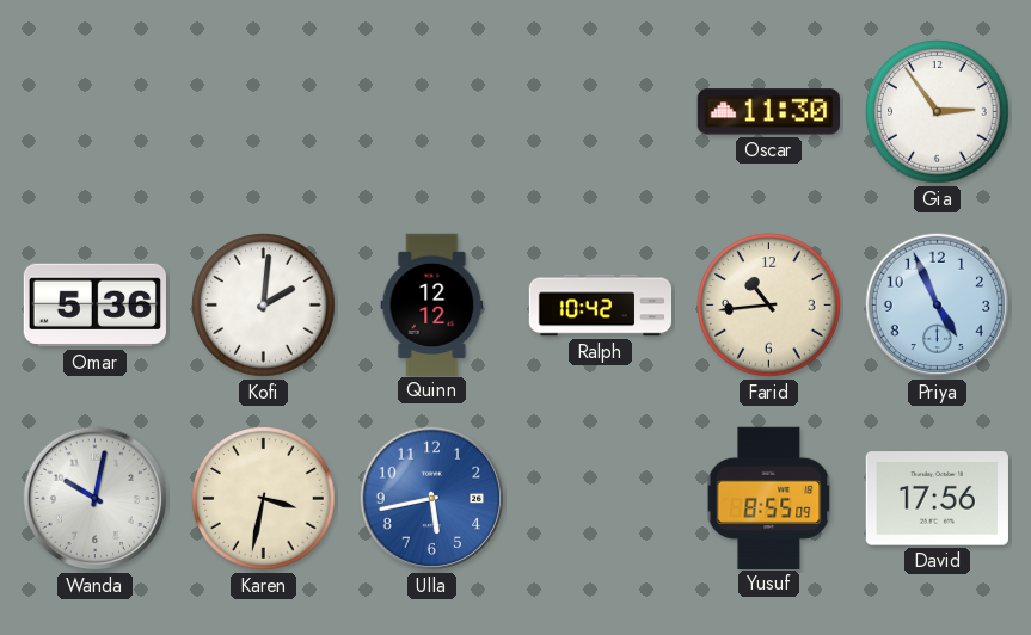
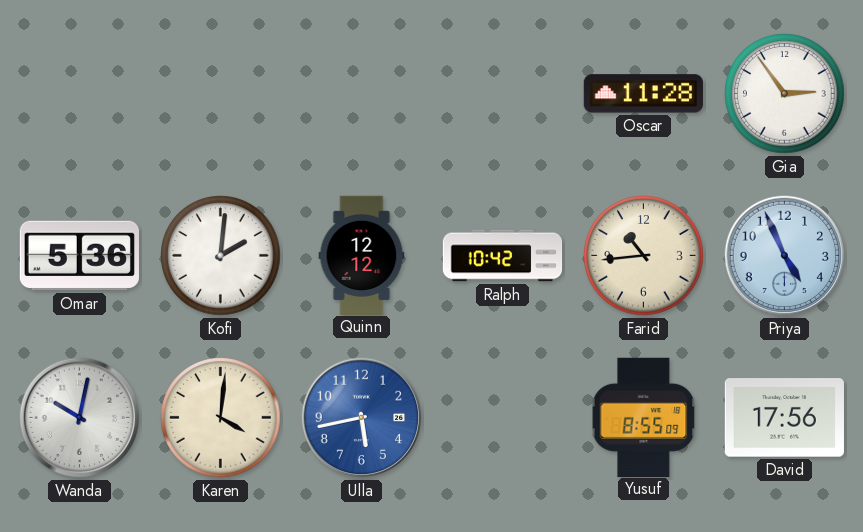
Oscar: 11:30 -> 11:28 (643, 94)
Karen: 3:32 -> 4:01 (221, 418)
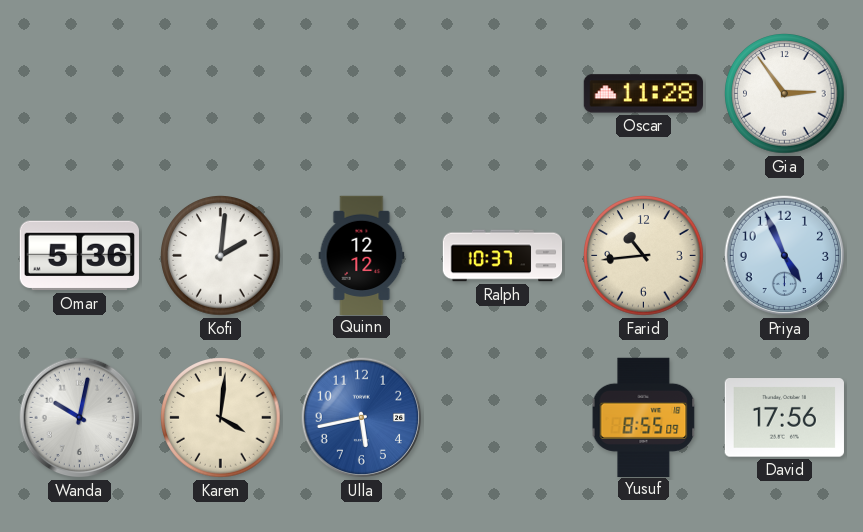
Ralph: 10:42 -> 10:37 (503, 256)
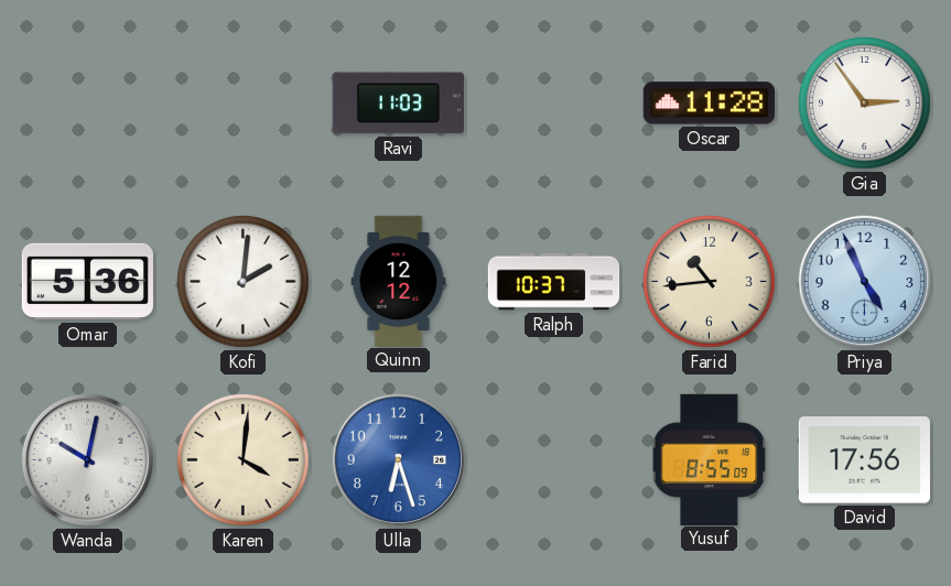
Ravi: none -> 11:03 (398, 104)
Ulla: 5:43 -> 6:27 (399, 460)
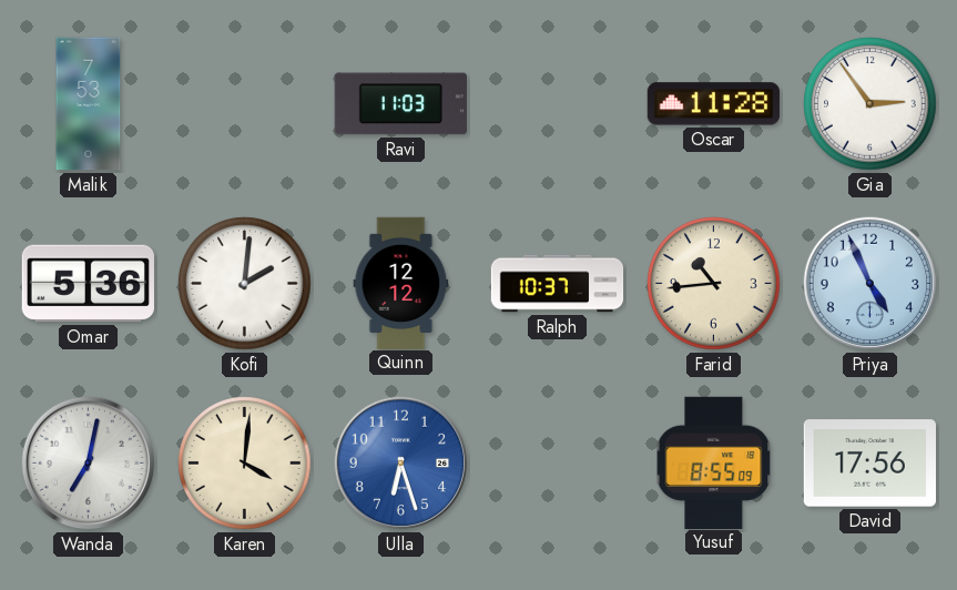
Malik: none -> 7:53 (89, 104)
Wanda: 10:02 -> 7:02 (89, 464)
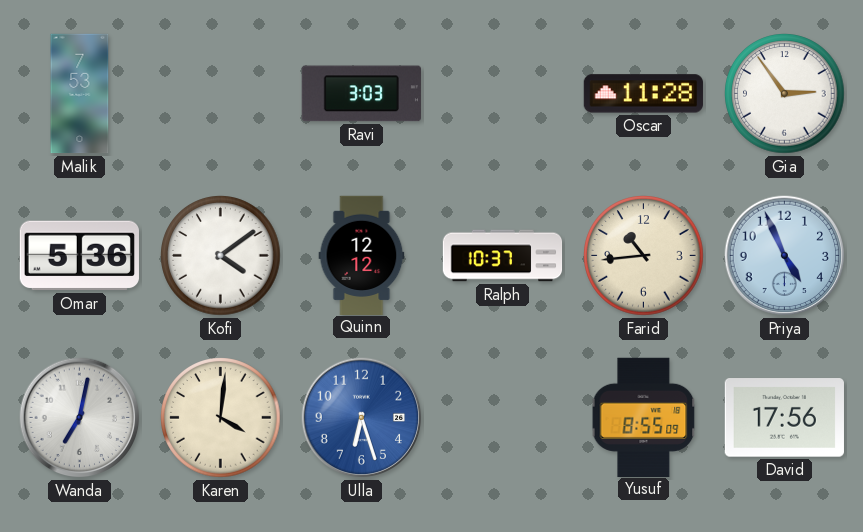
Ravi: 11:03 -> 3:03 (361, 94)
Kofi: 2:01 -> 4:09 (221, 256)
